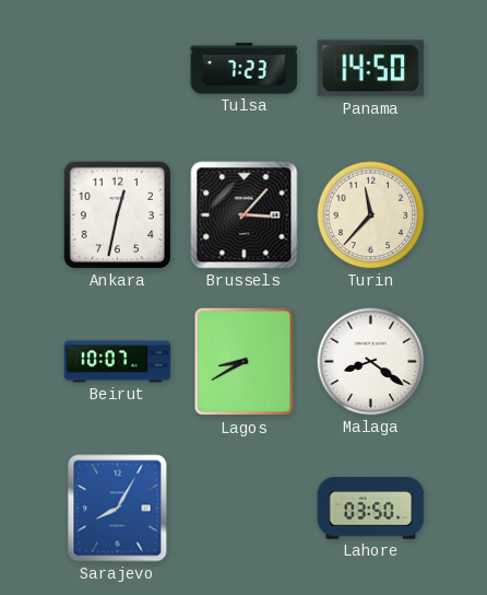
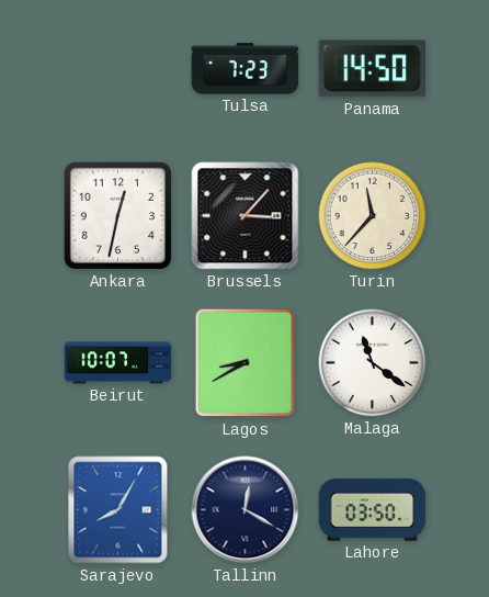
Malaga: 8:21 -> 11:21 (373, 363)
Tallinn: none -> 12:20 (246, 510)
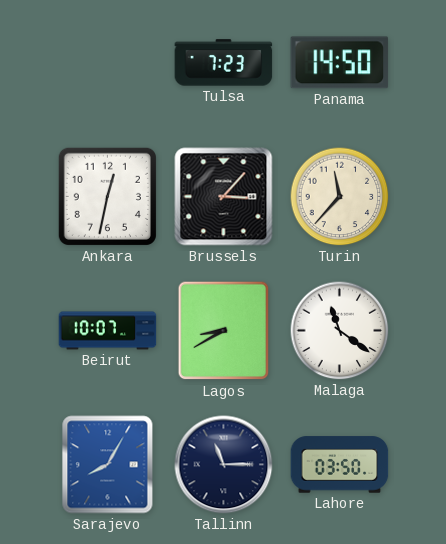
Tallinn: 12:20 -> 11:15 (224, 465)
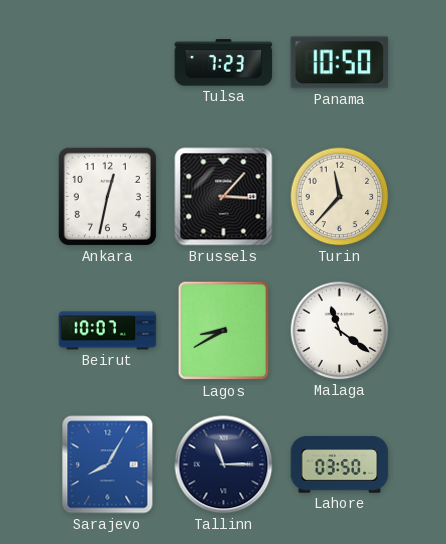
Panama: 14:50 -> 10:50 (340, 63)
